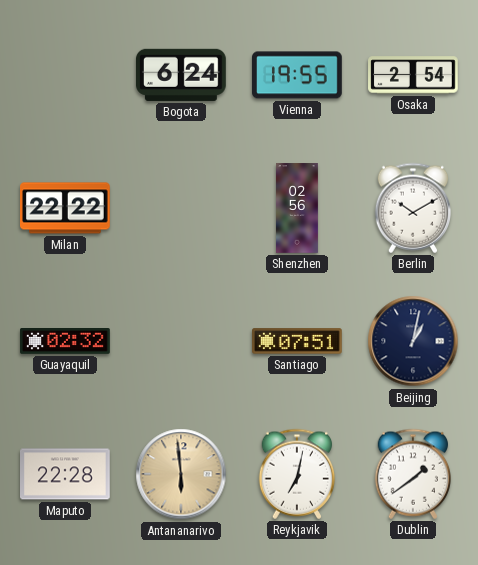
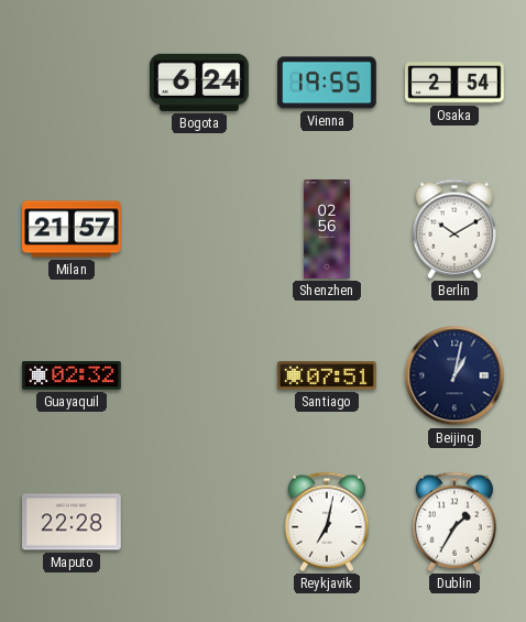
Milan: 22:22 -> 21:57 (73, 229)
Antananarivo: 5:59 -> none (181, 474)
Dublin: 1:39 -> 1:35 (453, 522)
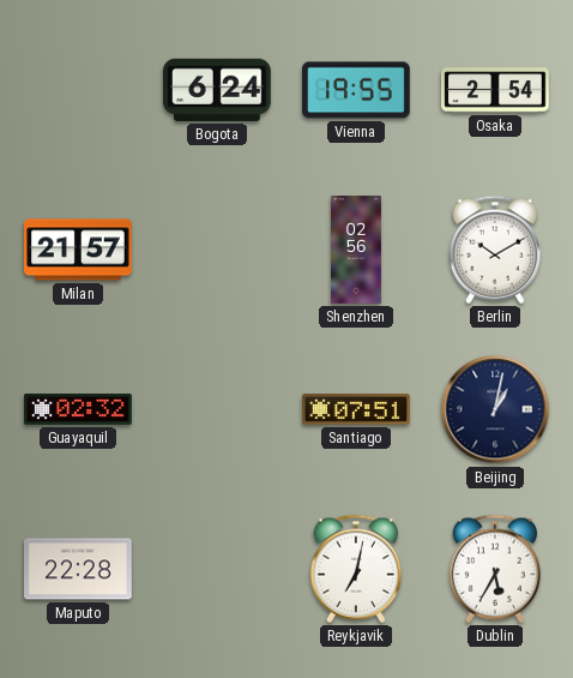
Dublin: 1:35 -> 5:35 (494, 569)
